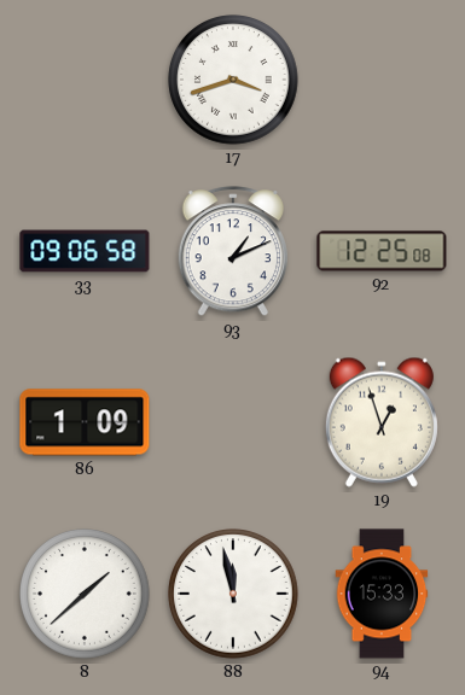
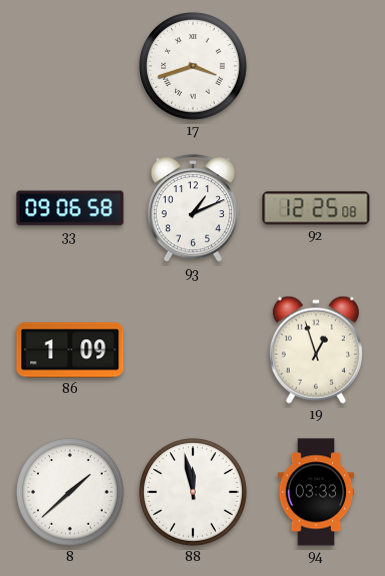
94: 15:33 -> 03:33 (316, 492)
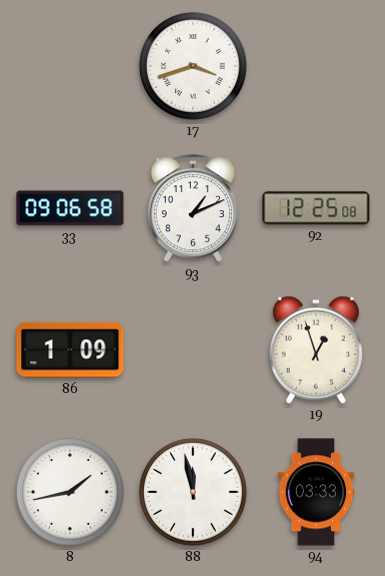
8: 1:38 -> 1:43 (70, 492)
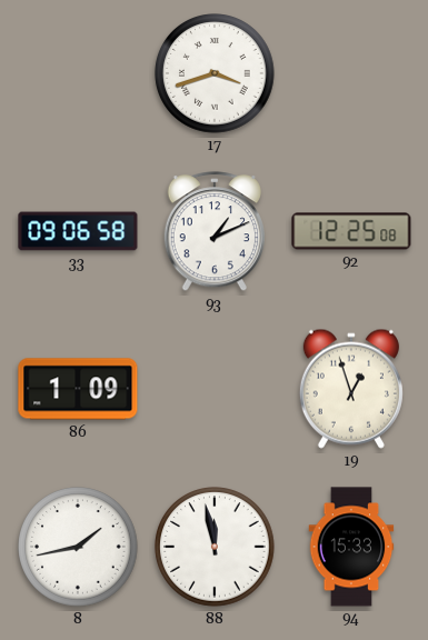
94: 03:33 -> 15:33 (351, 547)
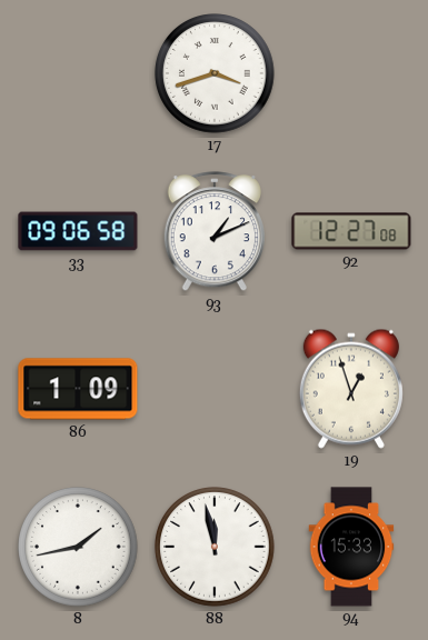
92: 12:25 -> 12:27 (351, 231)
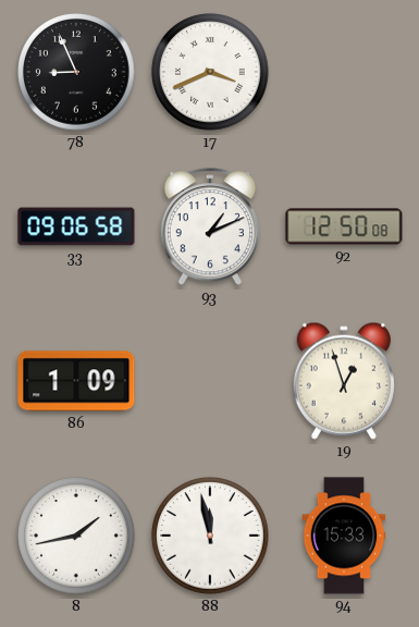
78: none -> 8:56 (76, 72)
17: 3:42 -> 3:41 (210, 72)
92: 12:27 -> 12:50 (344, 226)
